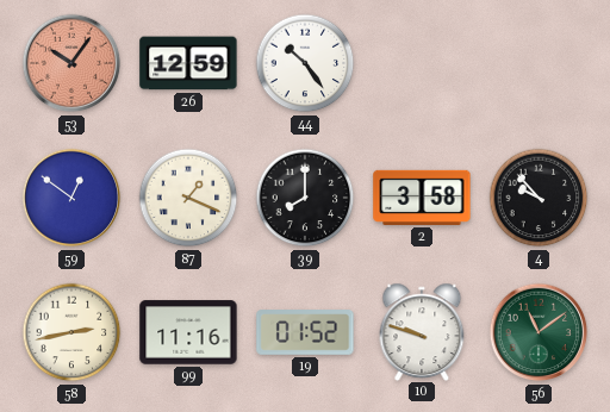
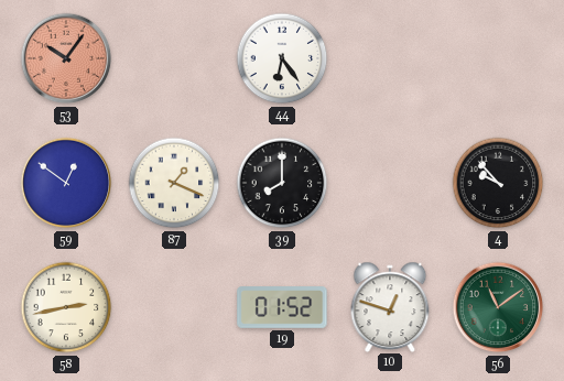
26: 12:59 -> none (188, 63)
44: 10:24 -> 6:24 (282, 58)
2: 3:58 -> none (422, 198)
99: 11:16 -> none (188, 332)
10: 9:48 -> 12:48 (390, 306)
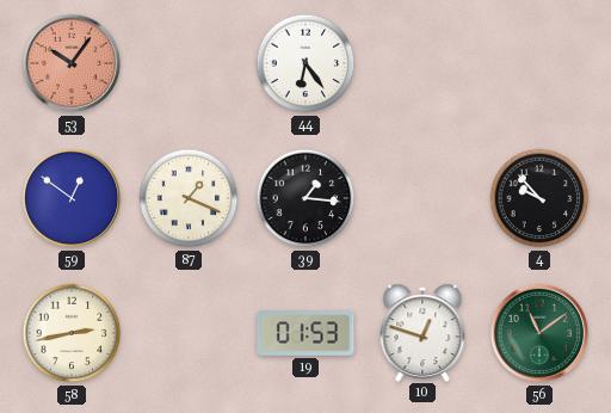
39: 8:00 -> 1:16 (305, 198)
19: 01:52 -> 01:53 (305, 333)
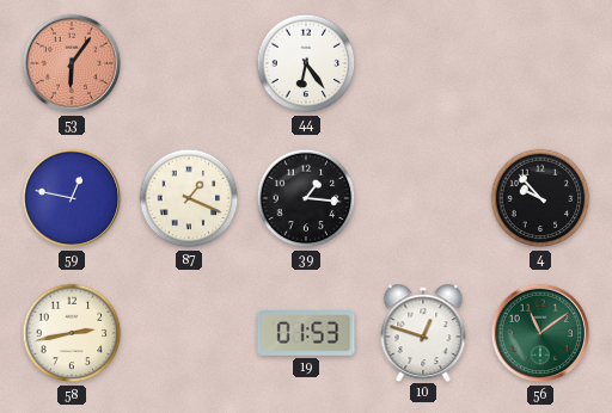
53: 10:06 -> 6:06 (72, 63)
59: 12:51 -> 12:47 (72, 198)
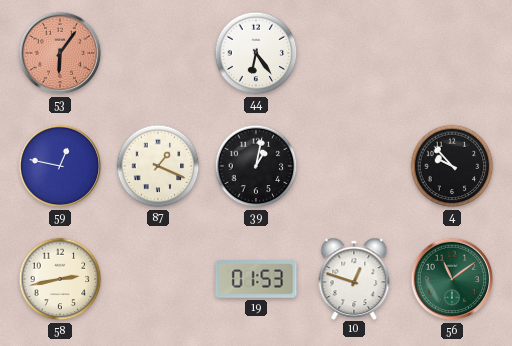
39: 1:16 -> 1:02 (256, 166)
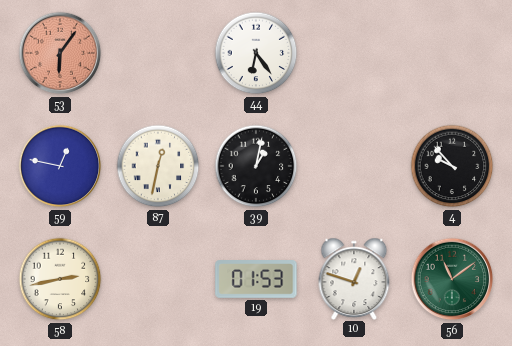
87: 1:19 -> 12:32 (158, 166)
